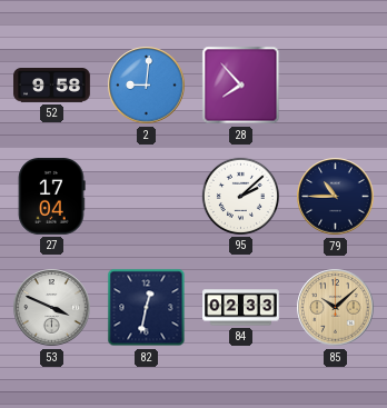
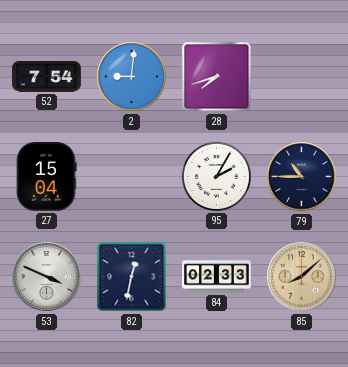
52: 9:58 -> 7:54 (47, 77)
28: 7:53 -> 7:42 (217, 77)
27: 17:04 -> 15:04 (46, 177)
95: 2:08 -> 2:05 (216, 176)
85: 10:08 -> 8:08 (302, 277)
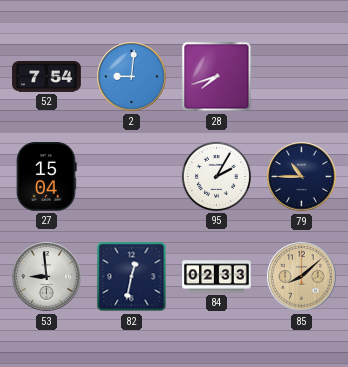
53: 3:49 -> 8:59 (47, 277)
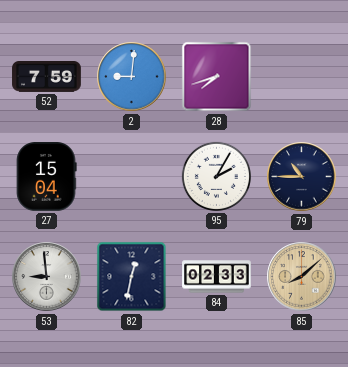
52: 7:54 -> 7:59 (47, 77)
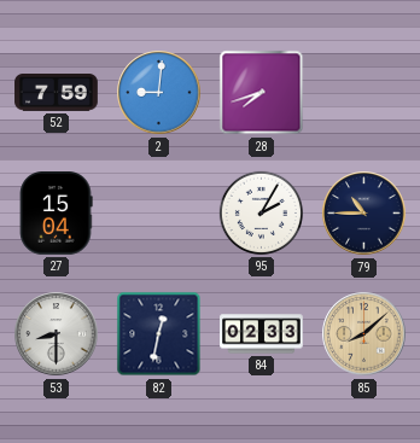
53: 8:59 -> 8:30 (57, 334)
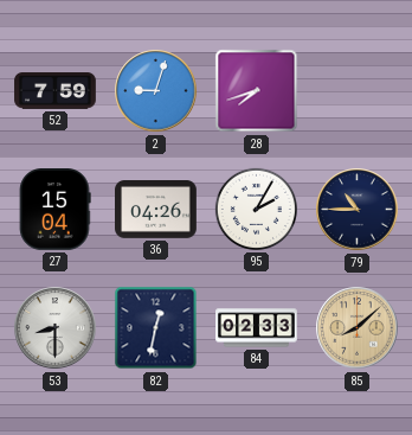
2: 9:01 -> 9:03 (156, 91)
36: none -> 04:26 (156, 210)
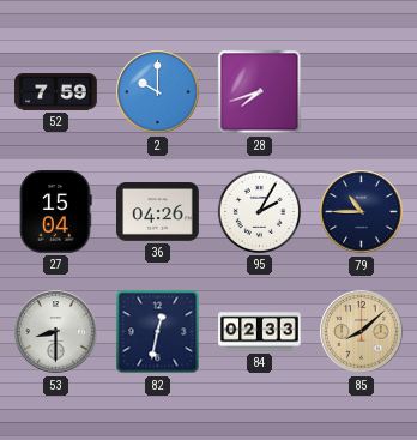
2: 9:03 -> 10:00 (158, 92)
